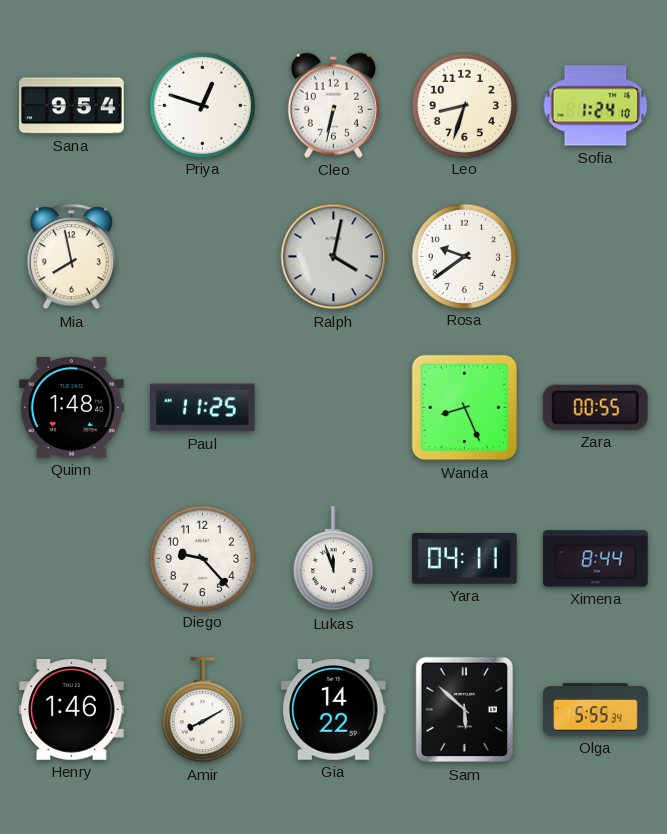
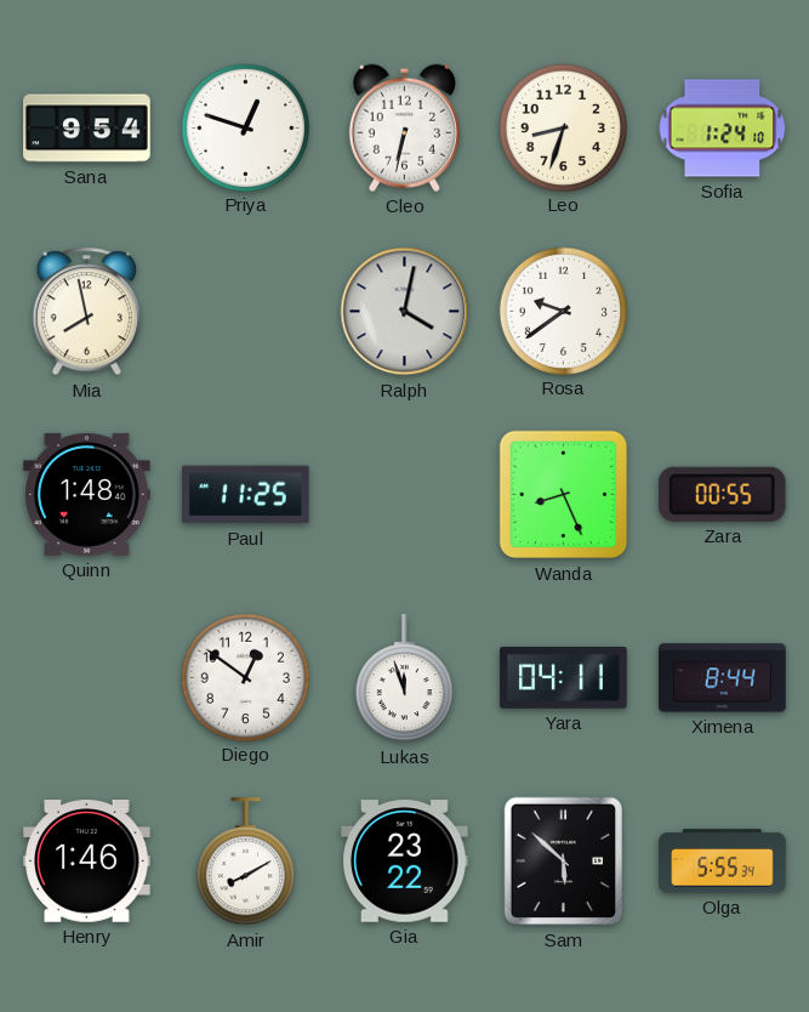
Diego: 9:23 -> 12:51 (245, 677)
Gia: 14:22 -> 23:22 (405, 862)
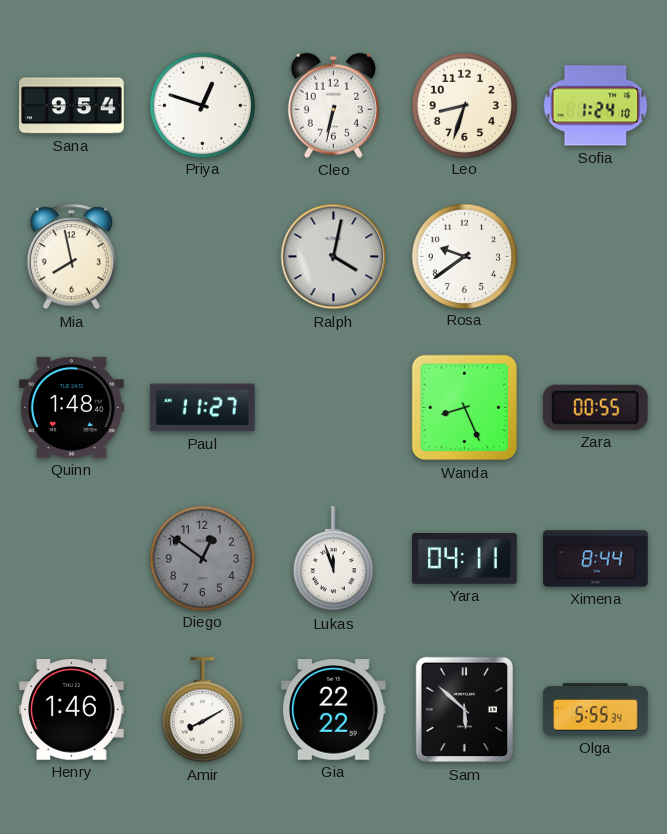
Paul: 11:25 -> 11:27 (203, 408)
Diego dial: white -> grey (202, 558)
Gia: 23:22 -> 22:22 (334, 710)
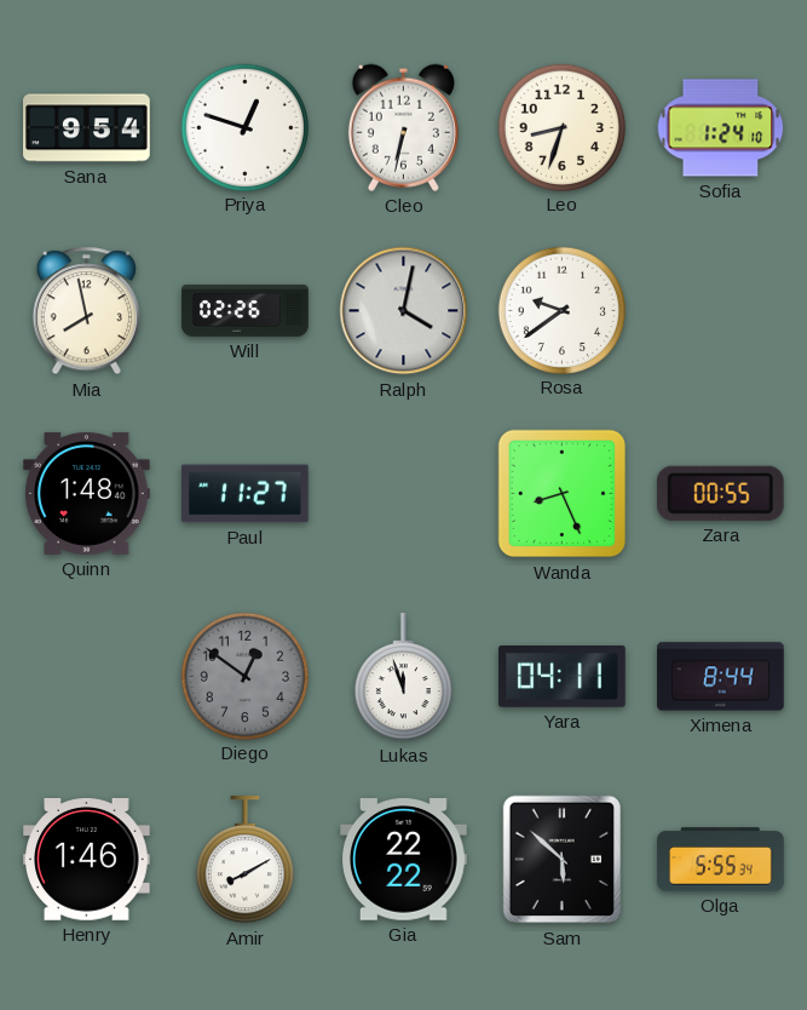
Will: none -> 02:26 (246, 311)
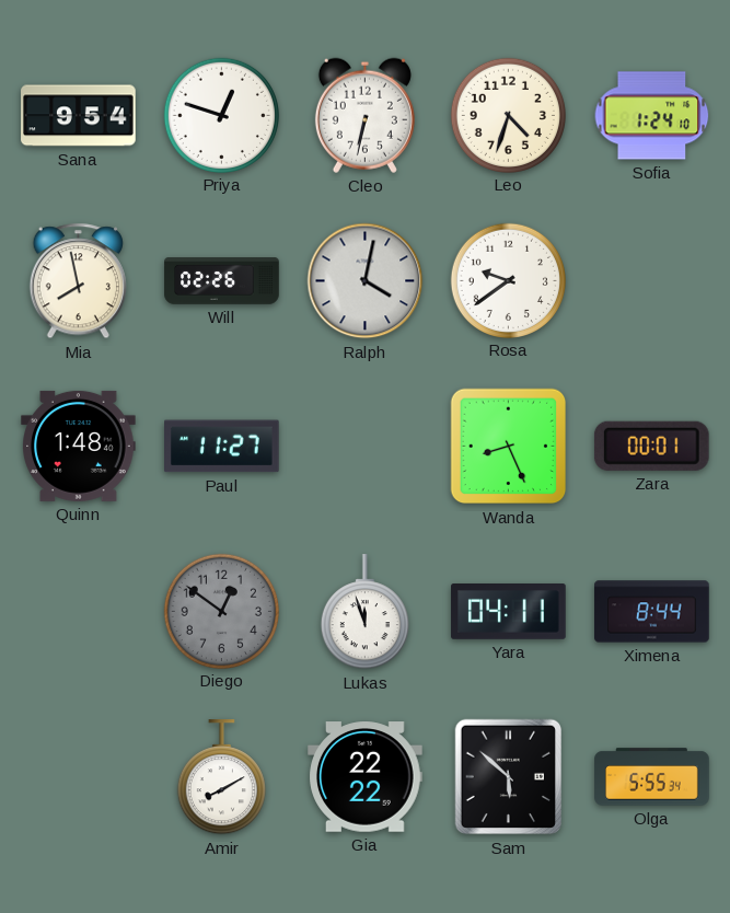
Leo: 8:33 -> 4:33 (508, 115)
Zara: 00:55 -> 00:01 (651, 446)
Henry: 1:46 -> none (87, 860)
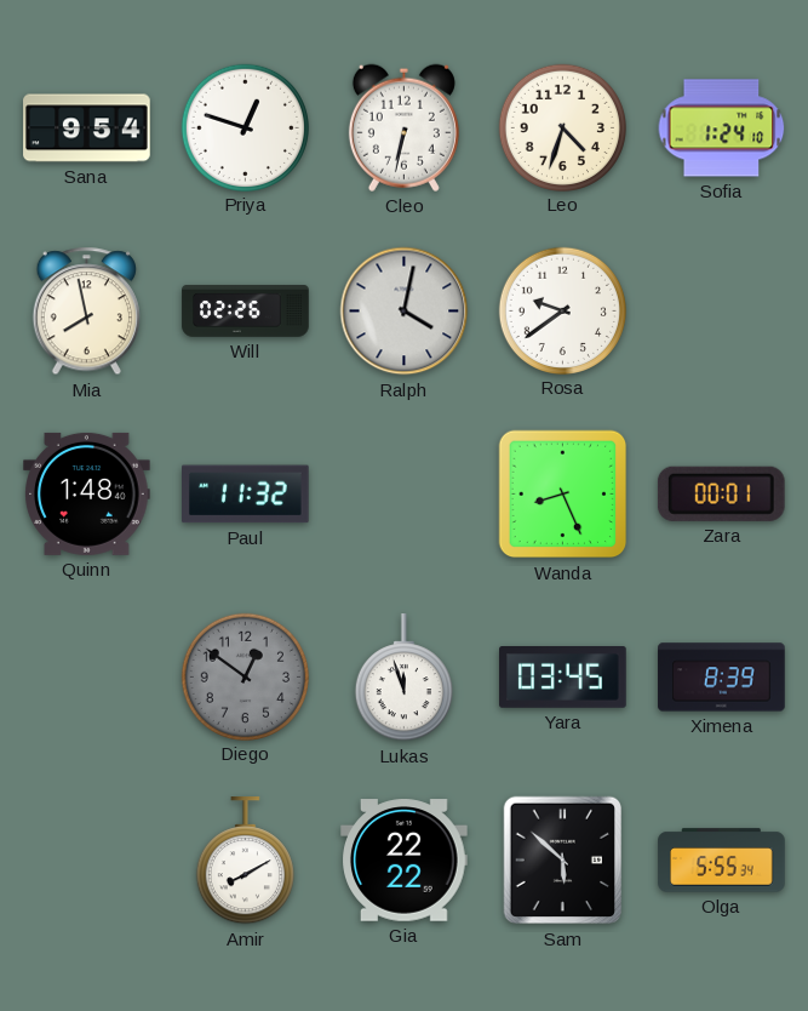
Paul: 11:27 -> 11:32 (246, 495)
Yara: 04:11 -> 03:45 (563, 678)
Ximena: 8:44 -> 8:39 (722, 678)
